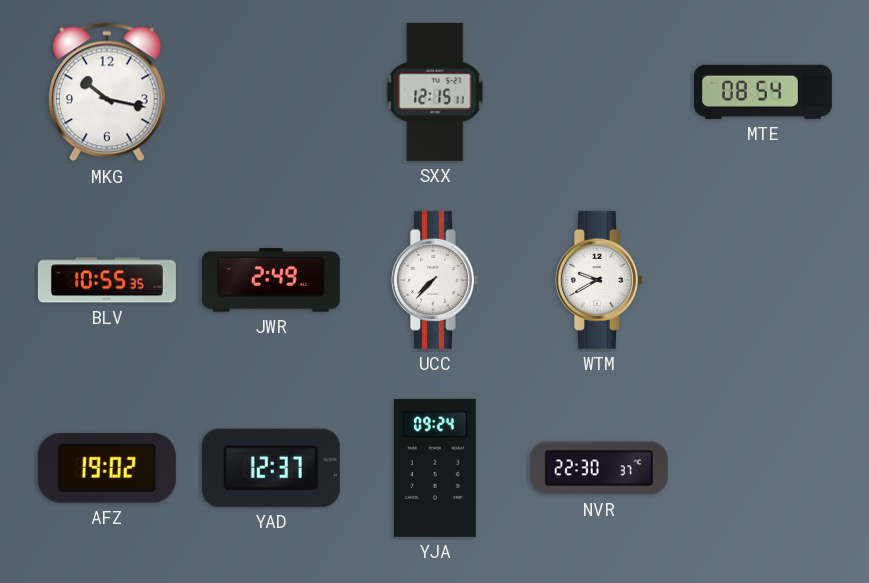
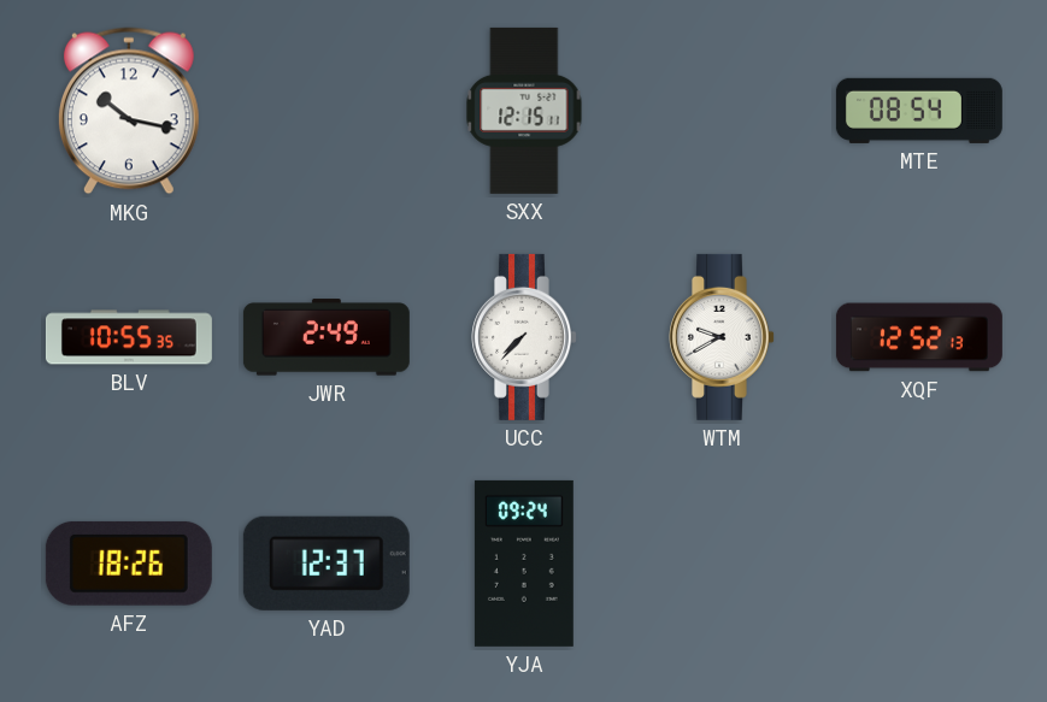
XQF: none -> 12:52 (919, 337)
AFZ: 19:02 -> 18:26 (129, 564)
NVR: 22:30 -> none (599, 468)
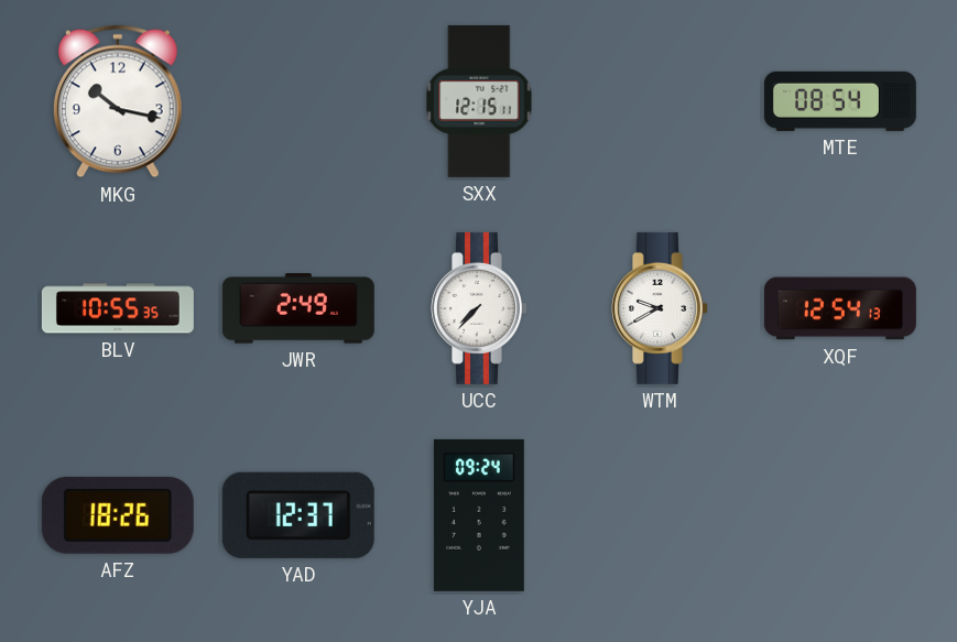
XQF: 12:52 -> 12:54 (840, 308)
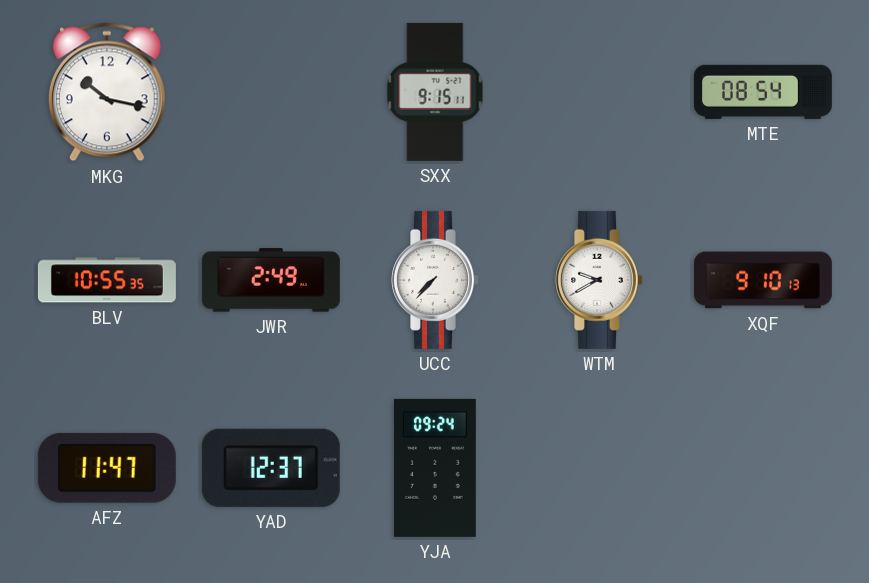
SXX: 12:15 -> 9:15 (435, 92)
XQF: 12:54 -> 9:10 (763, 280)
AFZ: 18:26 -> 11:47 (107, 468)
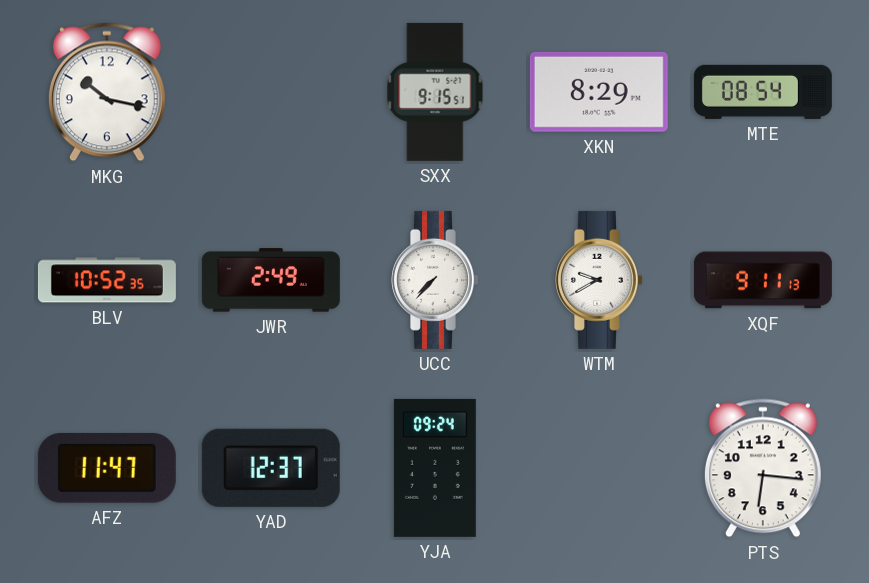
SXX: 9:15:11 -> 9:15:51 (435, 92)
XKN: none -> 8:29 (599, 92)
BLV: 10:55 -> 10:52 (107, 280)
XQF: 9:10 -> 9:11 (763, 280)
PTS: none -> 6:16 (763, 468)
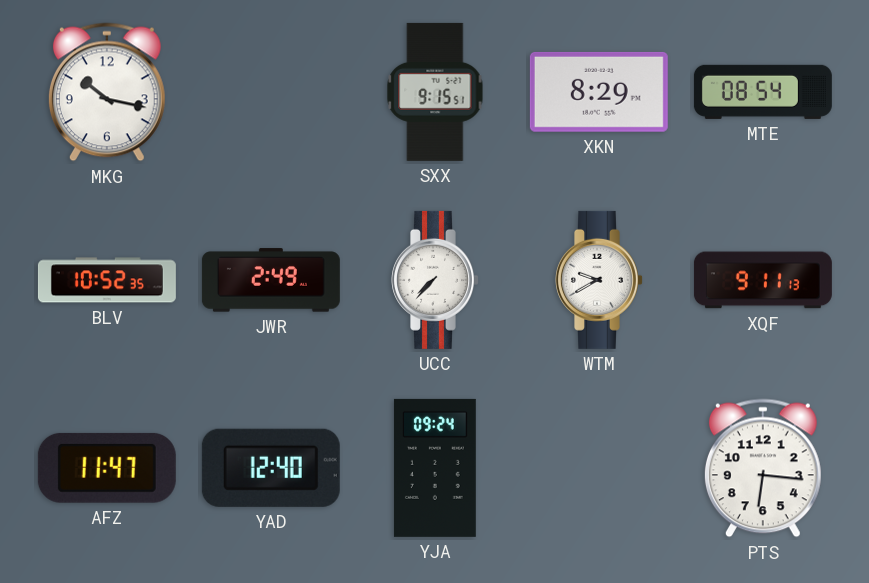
YAD: 12:37 -> 12:40 (271, 468)
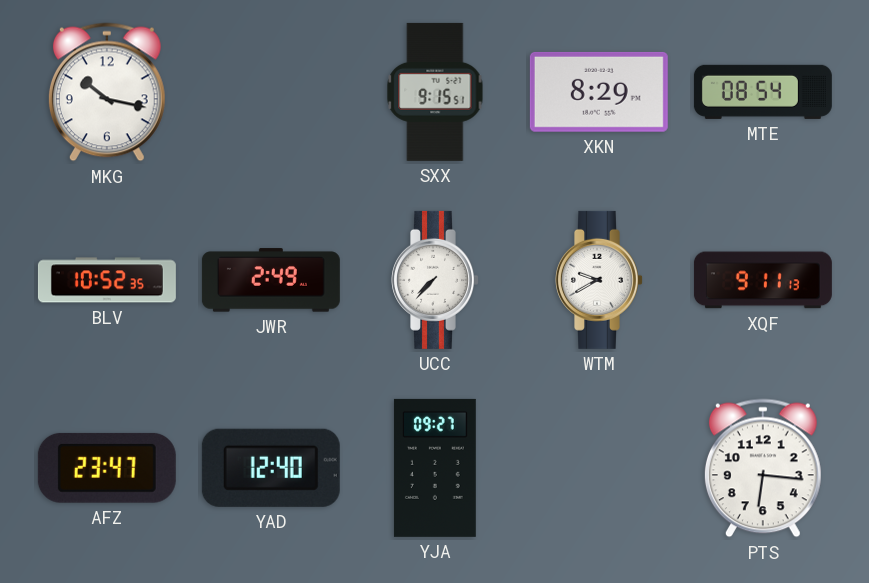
AFZ: 11:47 -> 23:47 (107, 468)
YJA: 09:24 -> 09:27 (435, 468)
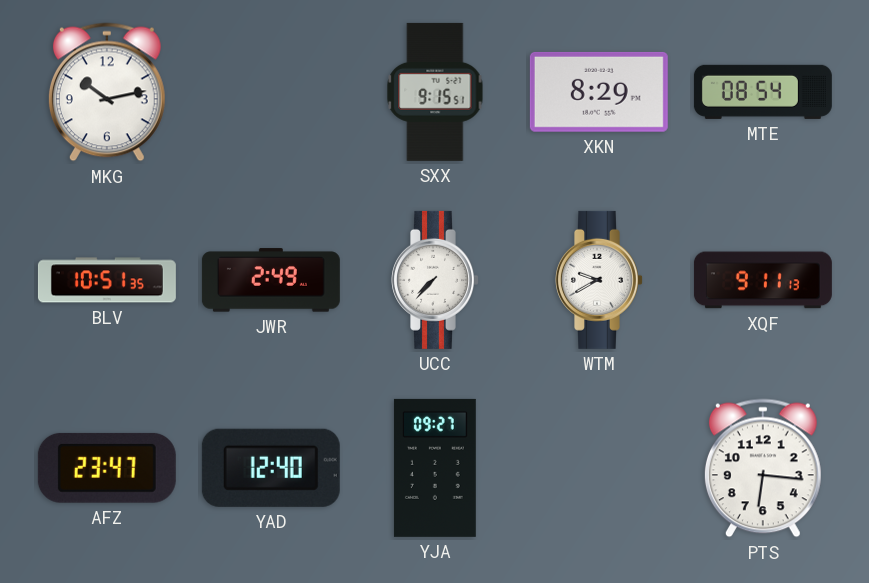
MKG: 10:17 -> 10:13 (107, 92)
BLV: 10:52 -> 10:51 (107, 280)
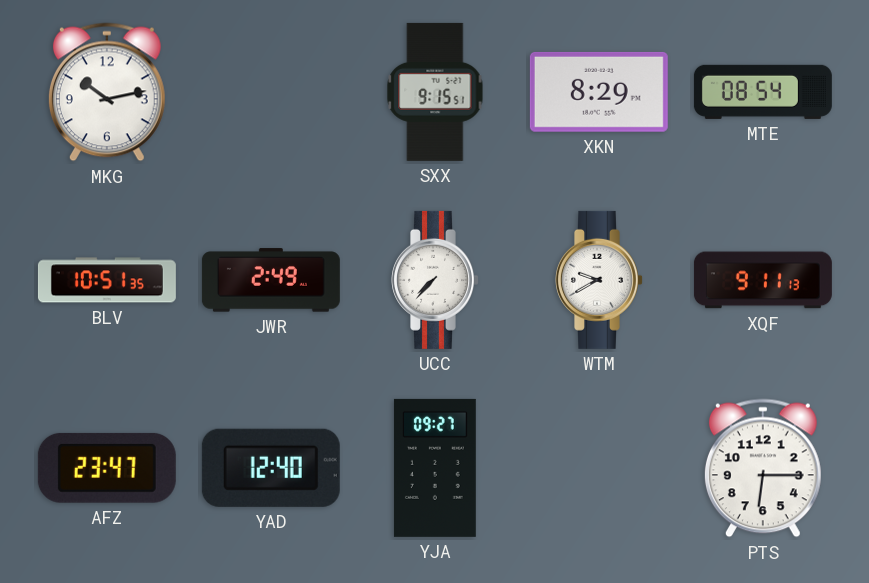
PTS: 6:16 -> 6:15 (763, 468)
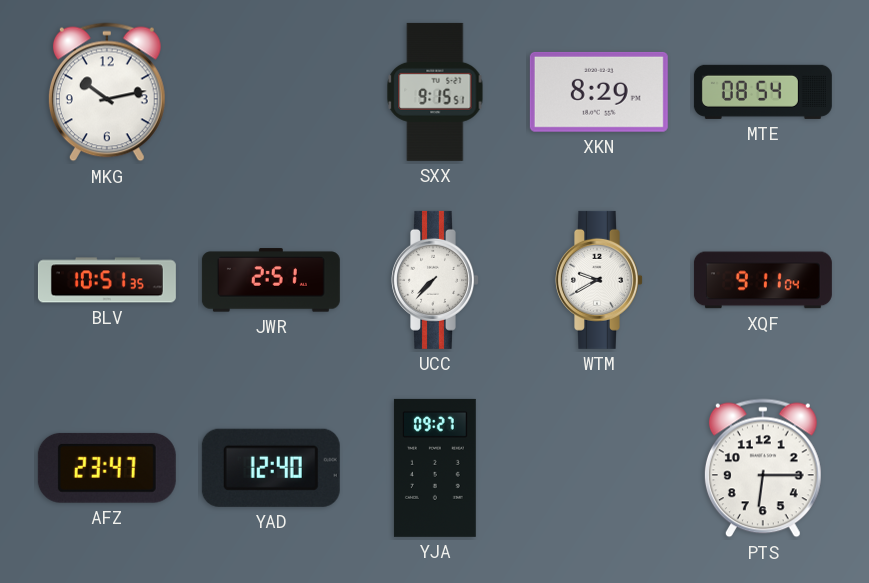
JWR: 2:49 -> 2:51 (271, 280)
XQF: 9:11:13 -> 9:11:04 (763, 280)
